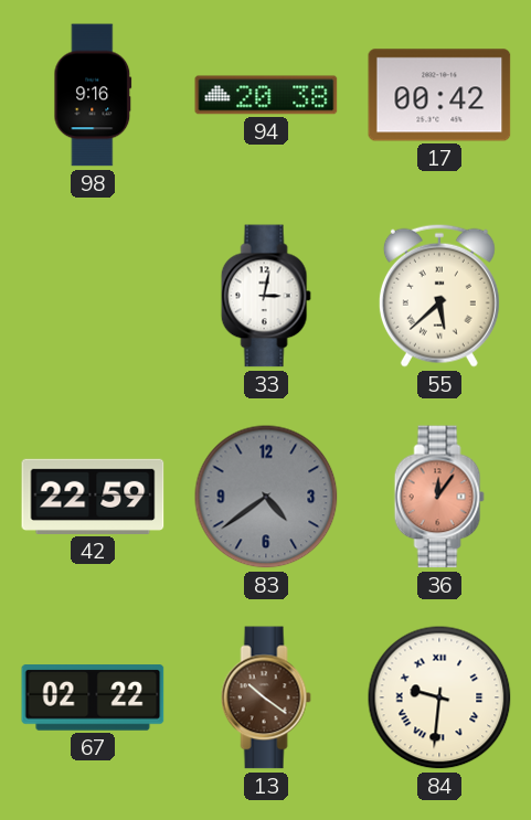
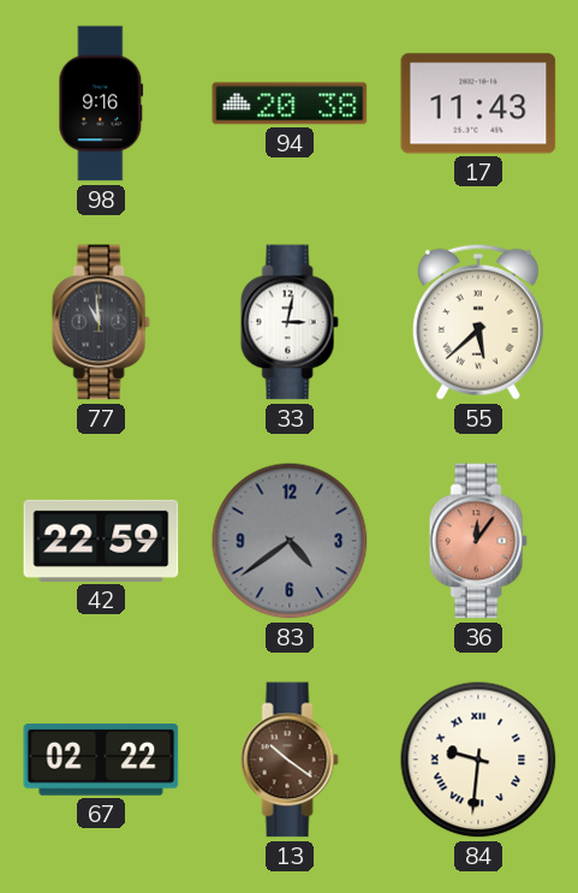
17: 00:42 -> 11:43 (478, 103)
77: none -> 10:59 (101, 322)
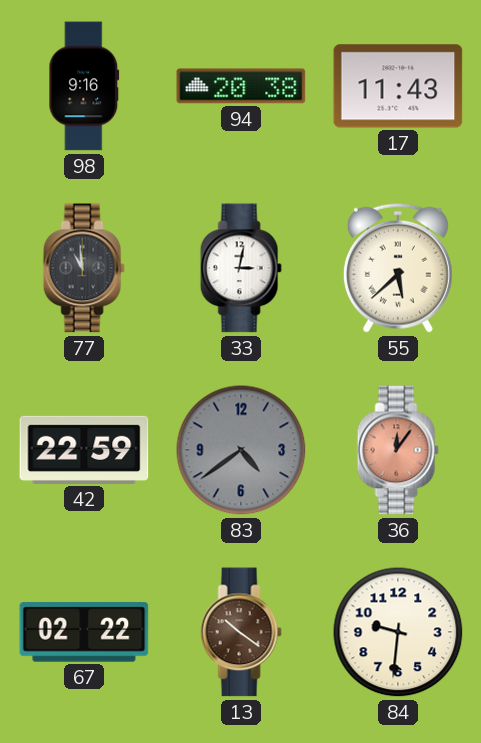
84 numerals: Roman -> Arabic (398, 632)
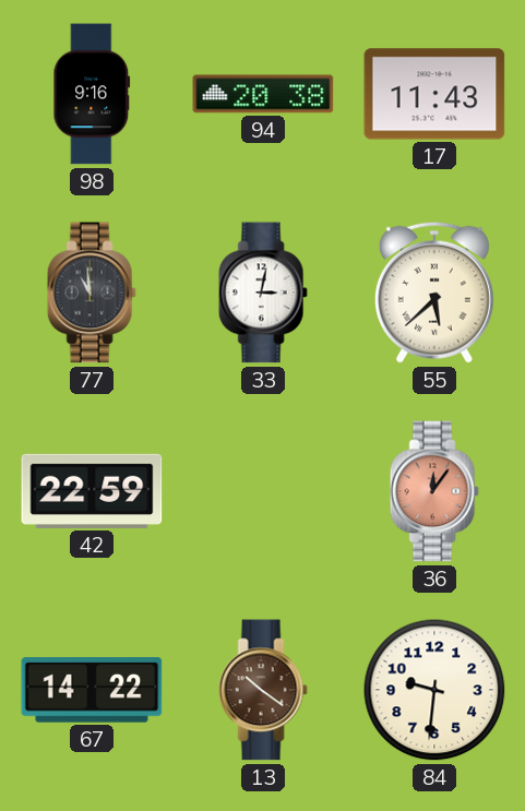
83: 4:39 -> none (241, 450)
67: 02:22 -> 14:22 (92, 690)
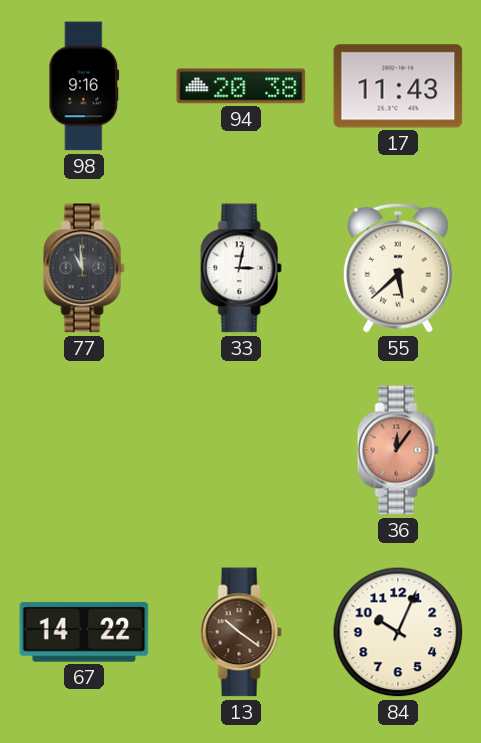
42: 22:59 -> none (92, 491)
84: 9:31 -> 10:04 (398, 632)
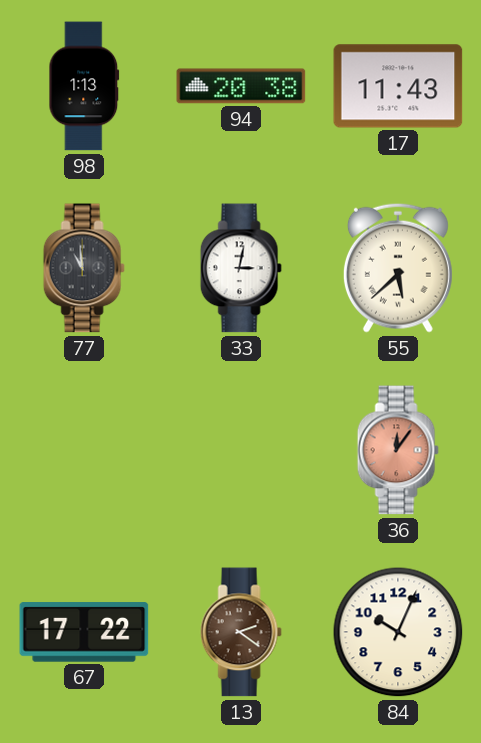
98: 9:16 -> 1:13 (84, 86)
67: 14:22 -> 17:22 (84, 632)
13: 10:21 -> 2:21 (241, 632)
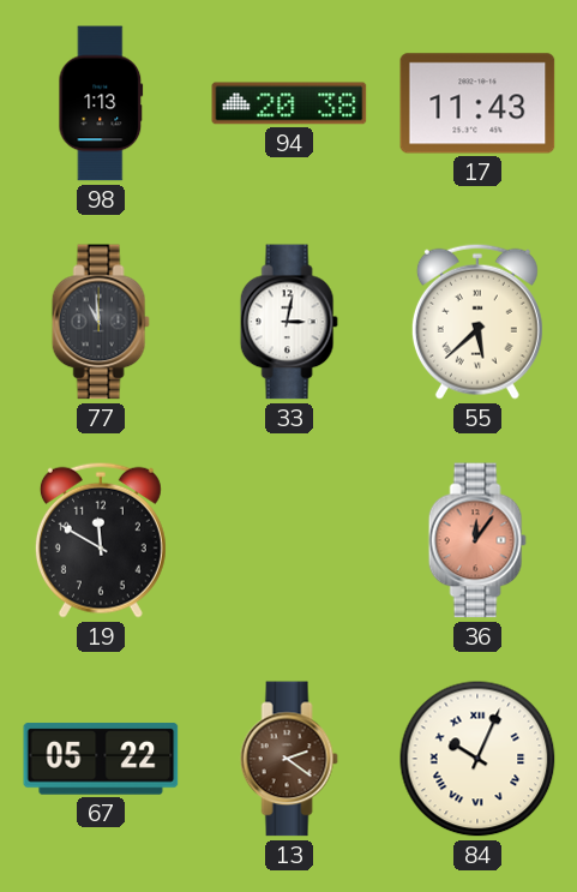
19: none -> 11:50 (101, 540)
67: 17:22 -> 05:22 (101, 759)
84 numerals: Arabic -> Roman (477, 759)
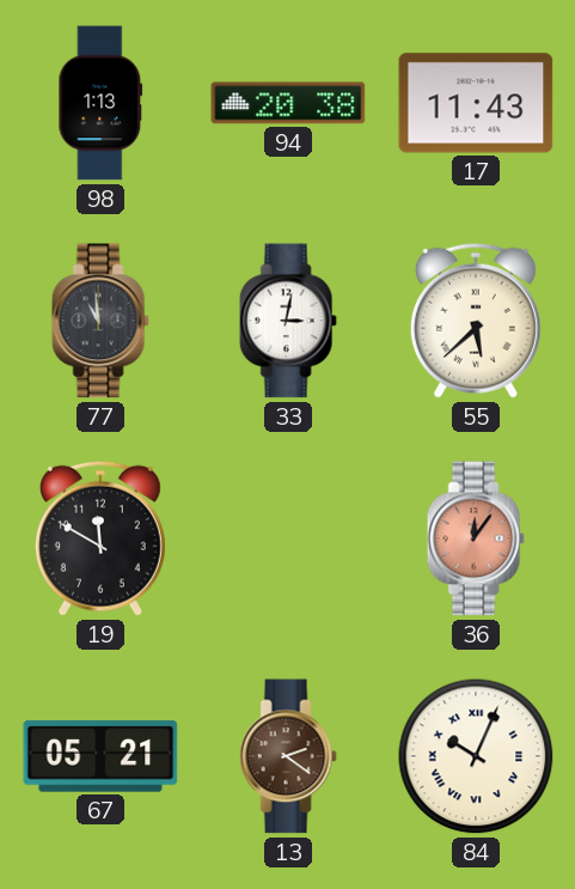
67: 05:22 -> 05:21 (100, 756)
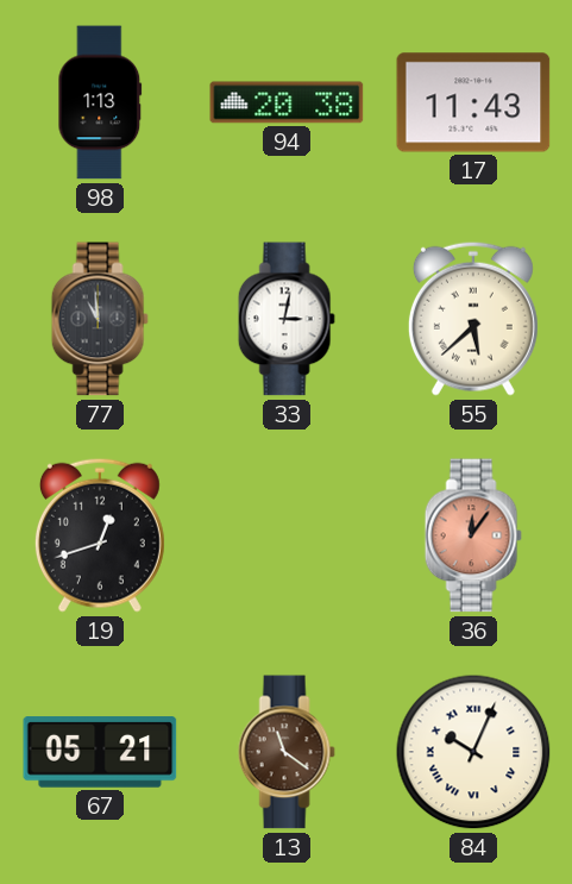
19: 11:50 -> 12:42 (100, 535)
13: 2:21 -> 11:21 (287, 752)
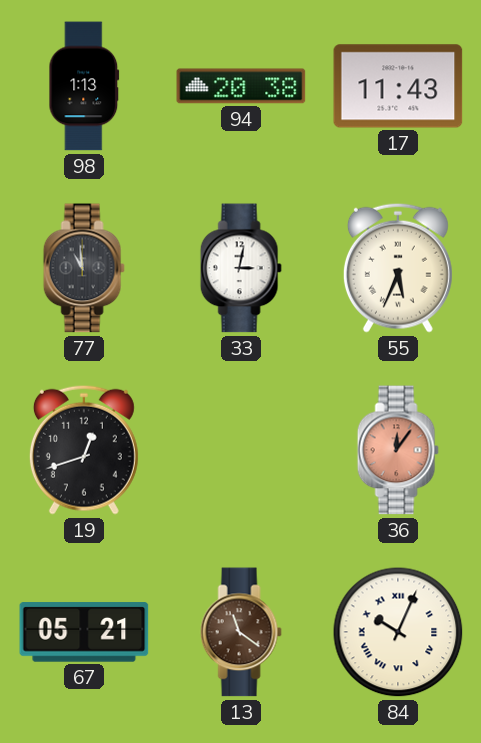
55: 5:38 -> 5:34 (398, 268)
